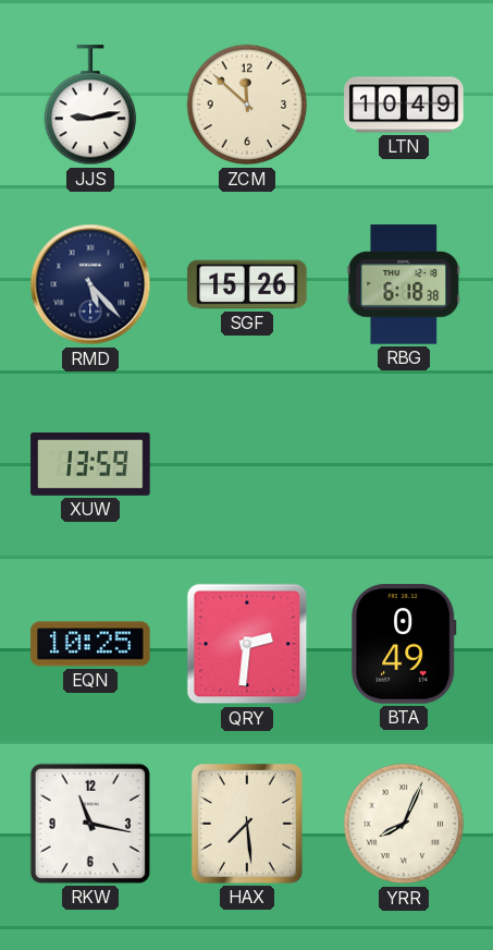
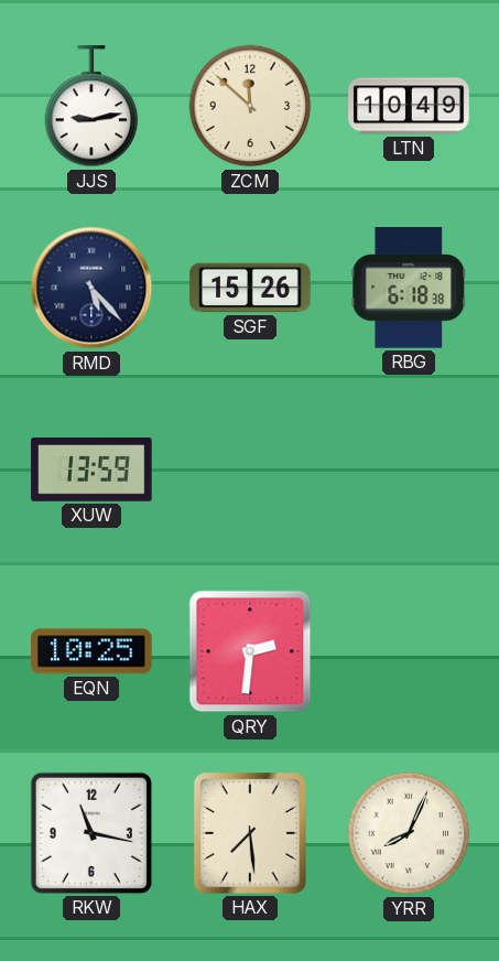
BTA: 0:49 -> none (404, 644)
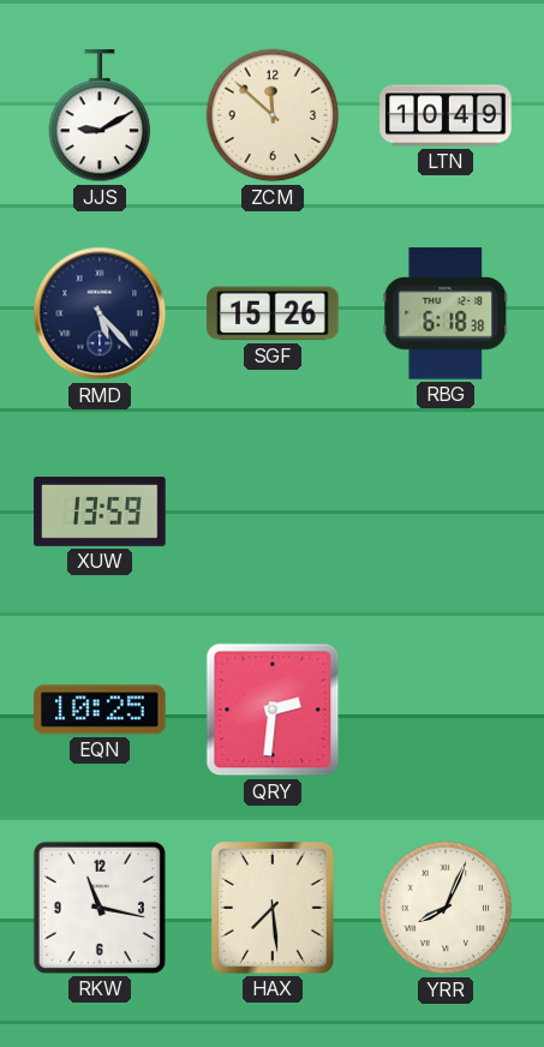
JJS: 9:13 -> 9:10 (100, 116)
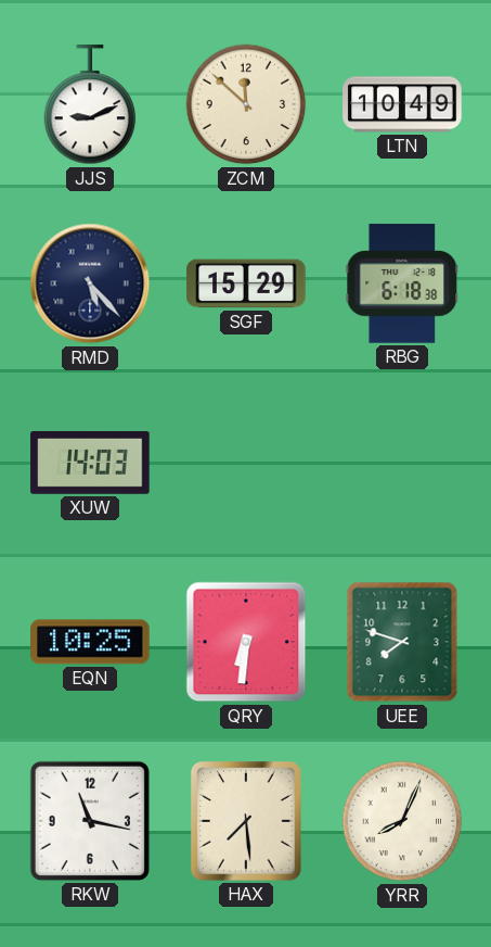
JJS: 9:10 -> 9:11 (90, 105)
SGF: 15:26 -> 15:29 (246, 283)
XUW: 13:59 -> 14:03 (90, 464)
QRY: 2:31 -> 6:31 (246, 642)
UEE: none -> 7:48 (402, 642)
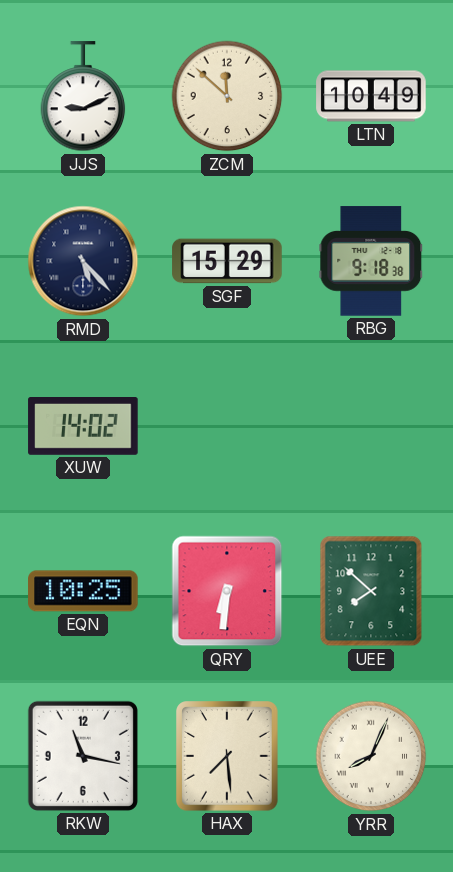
RBG: 6:18 -> 9:18 (371, 261)
XUW: 14:03 -> 14:02 (83, 427)
UEE: 7:48 -> 7:52 (371, 591)
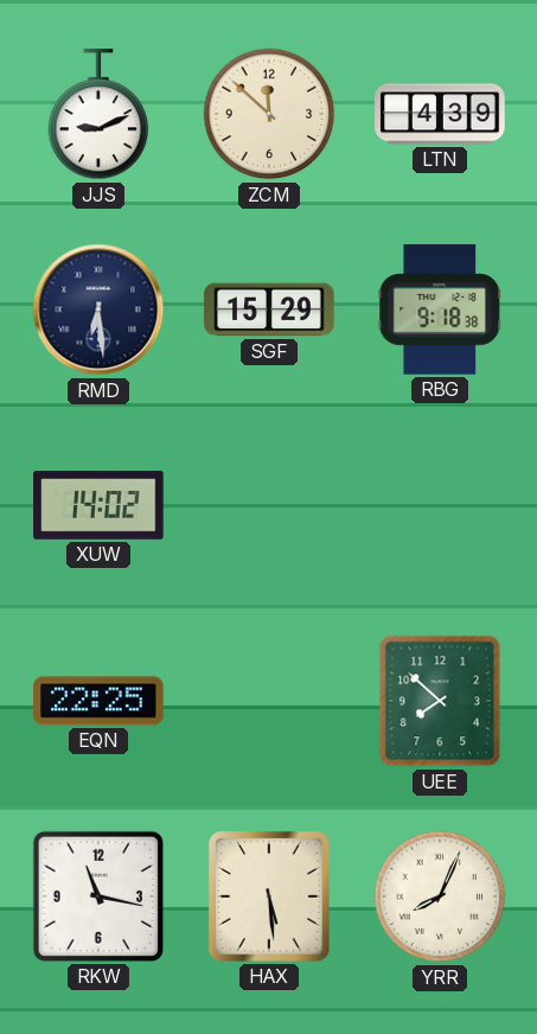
LTN: 10:49 -> 4:39 (440, 114)
RMD: 5:23 -> 6:29 (98, 309)
EQN: 10:25 -> 22:25 (98, 701)
QRY: 6:31 -> none (227, 591)
HAX: 7:29 -> 5:29 (269, 896)
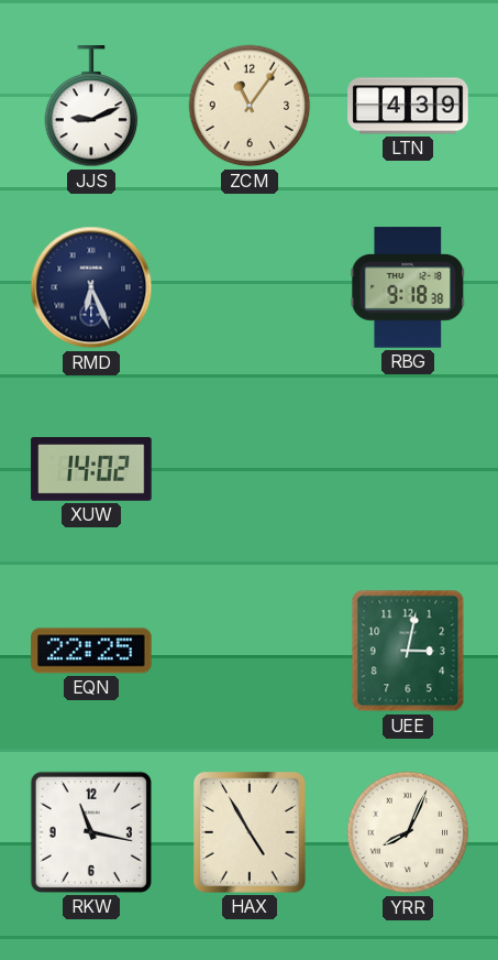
ZCM: 11:52 -> 11:06 (250, 106)
RMD: 6:29 -> 6:26 (91, 287)
SGF: 15:29 -> none (269, 309)
UEE: 7:52 -> 3:02 (408, 651)
HAX: 5:29 -> 4:55 (250, 832)
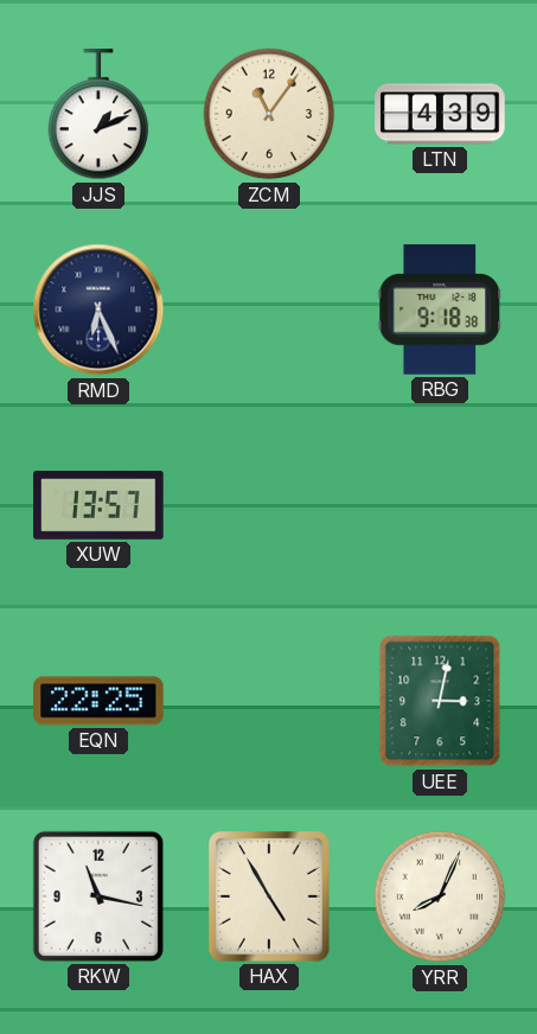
JJS: 9:11 -> 1:11 (98, 115)
XUW: 14:02 -> 13:57 (98, 506)
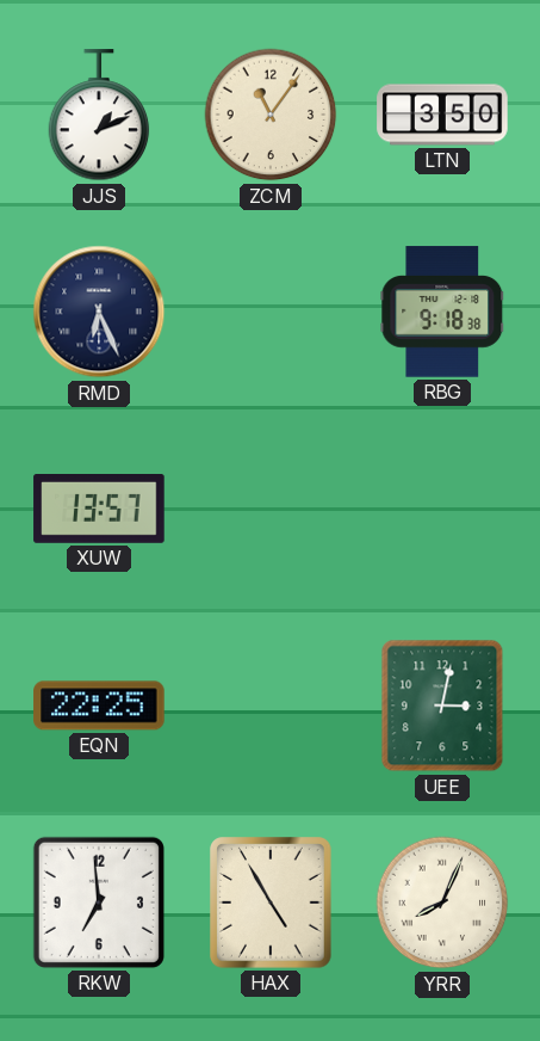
LTN: 4:39 -> 3:50 (442, 115)
RKW: 11:17 -> 6:59 (99, 903)
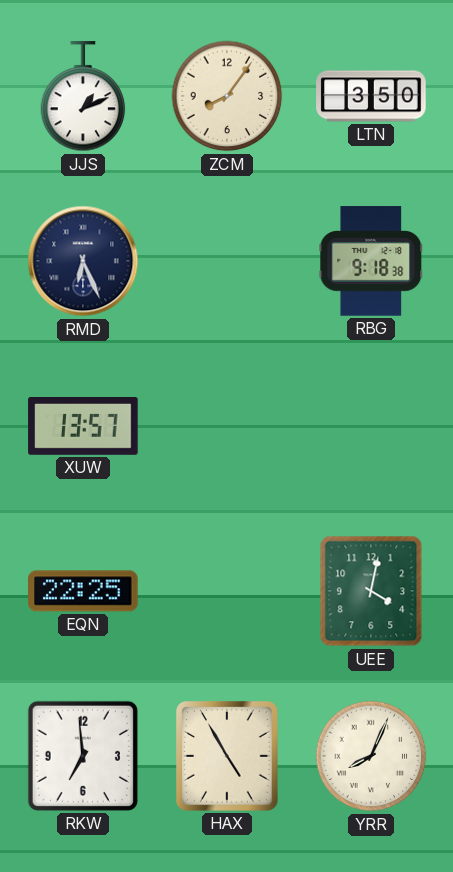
ZCM: 11:06 -> 8:06 (227, 96)
UEE: 3:02 -> 4:02 (371, 591)
